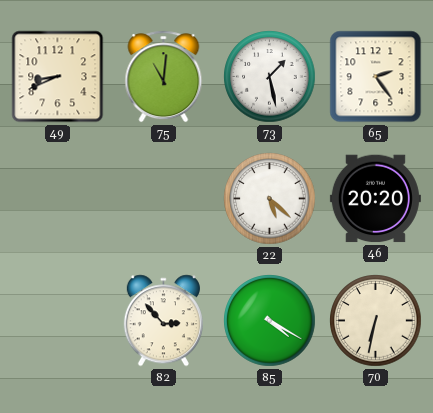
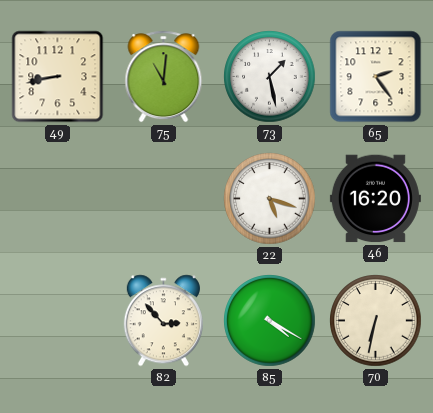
49: 8:41 -> 8:43 (58, 77)
22: 5:22 -> 5:18 (270, 199)
46: 20:20 -> 16:20 (375, 199)
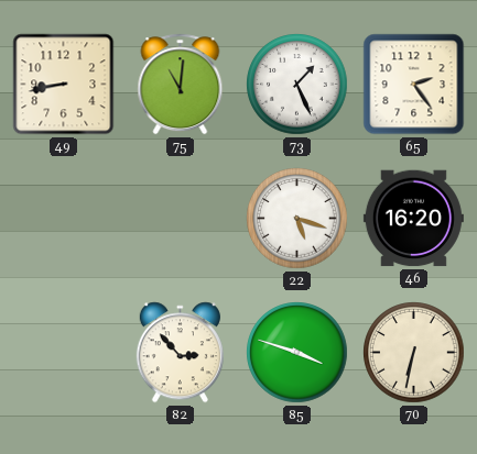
73: 1:28 -> 1:26 (297, 85)
85: 4:20 -> 3:48 (297, 353)
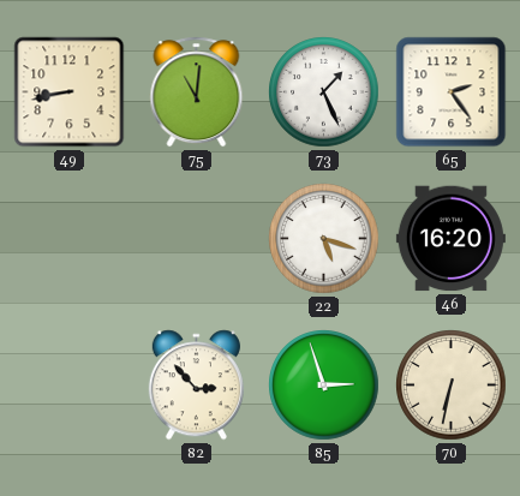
85: 3:48 -> 2:57 (324, 386)
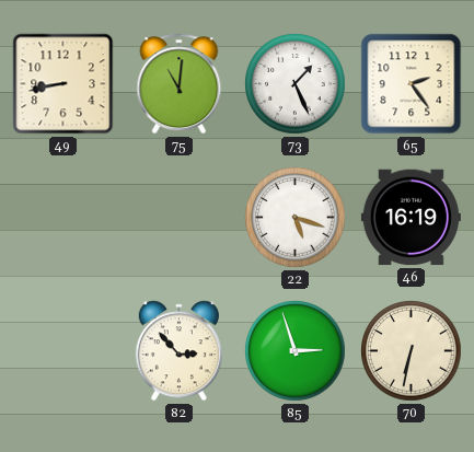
46: 16:20 -> 16:19 (411, 218)
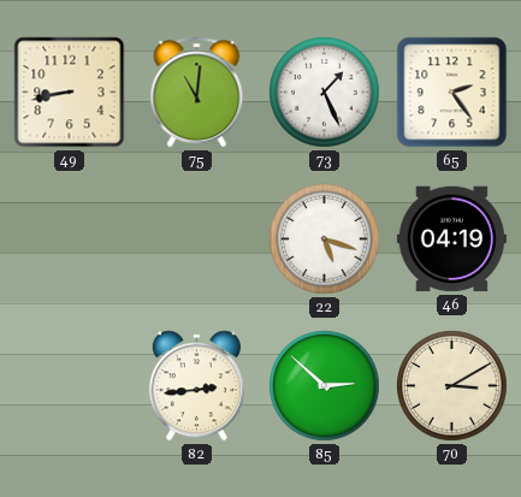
46: 16:19 -> 04:19 (451, 239)
82: 2:53 -> 2:44 (196, 386)
85: 2:57 -> 2:52 (325, 386)
70: 6:32 -> 3:10 (452, 386)
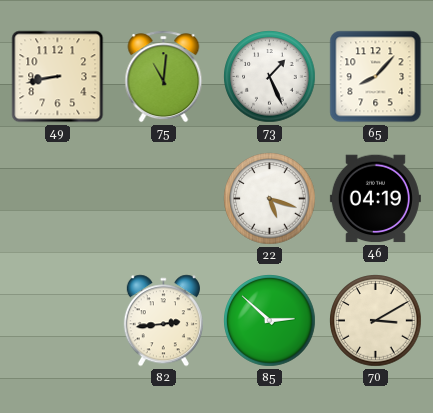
65: 2:24 -> 8:07 (376, 77)
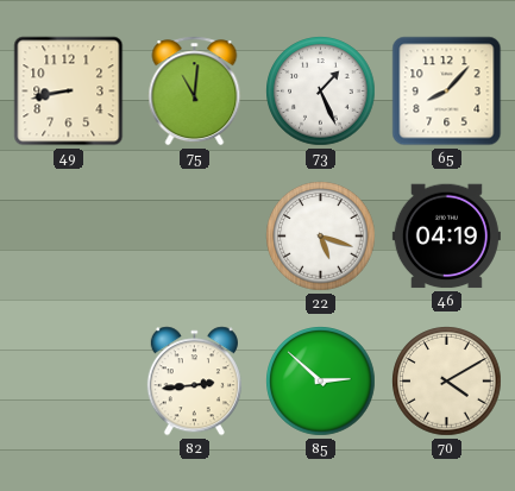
70: 3:10 -> 4:10 (447, 382)
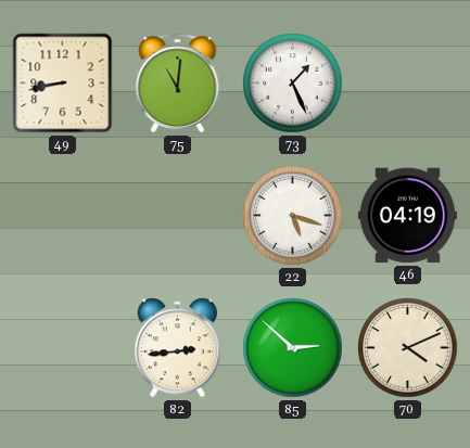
65: 8:07 -> none (447, 92)
70: 4:10 -> 4:11 (408, 348)
